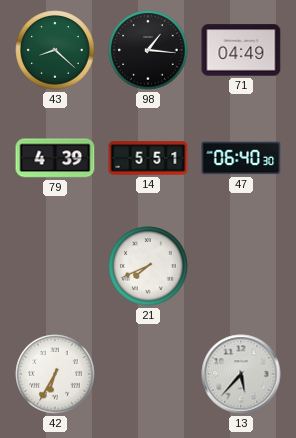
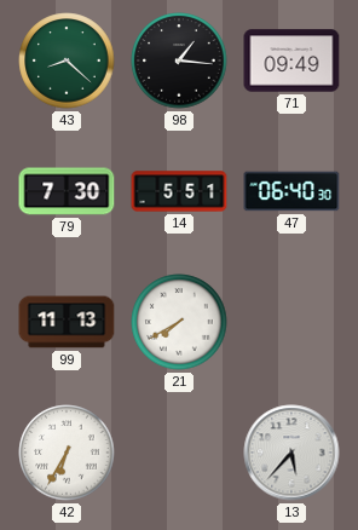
71: 04:49 -> 09:49 (291, 61)
79: 4:39 -> 7:30 (67, 191)
99: none -> 11:13 (67, 322)
21: 7:41 -> 7:40 (179, 322)
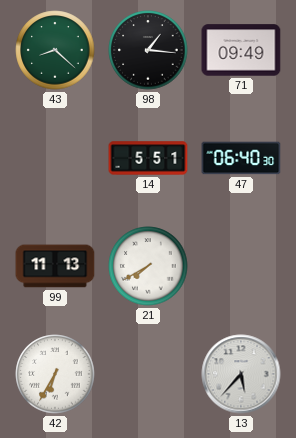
79: 7:30 -> none (67, 191)
